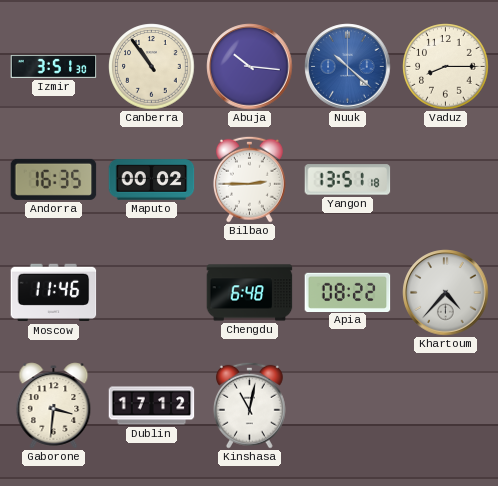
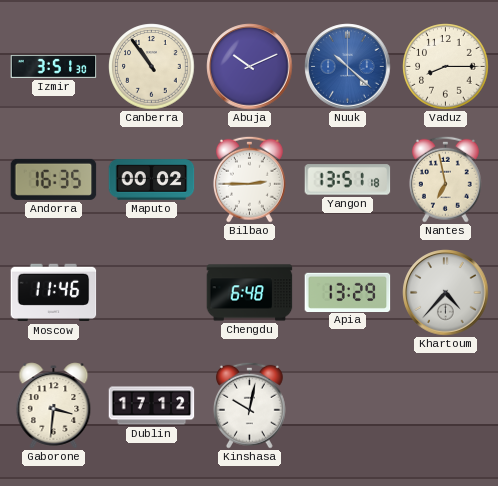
Abuja: 10:16 -> 10:11 (250, 67)
Nantes: none -> 6:58 (445, 179)
Apia: 08:22 -> 13:29 (348, 292)
Kinshasa: 11:02 -> 10:02 (249, 405)
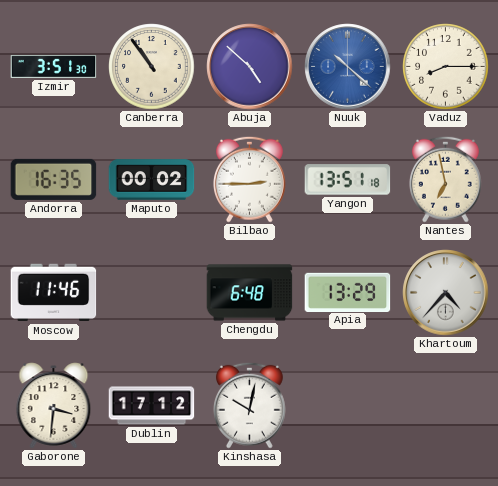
Abuja: 10:11 -> 4:52 (250, 67)
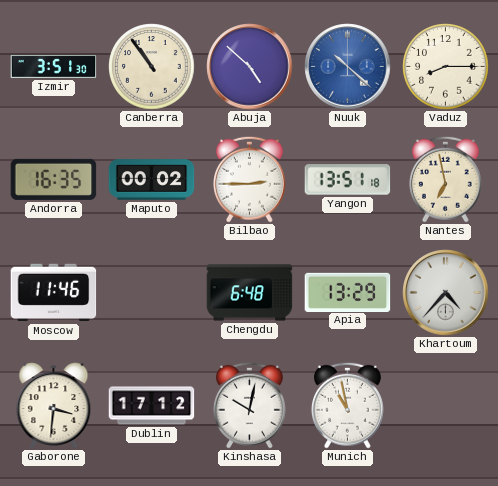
Munich: none -> 10:58 (347, 405)
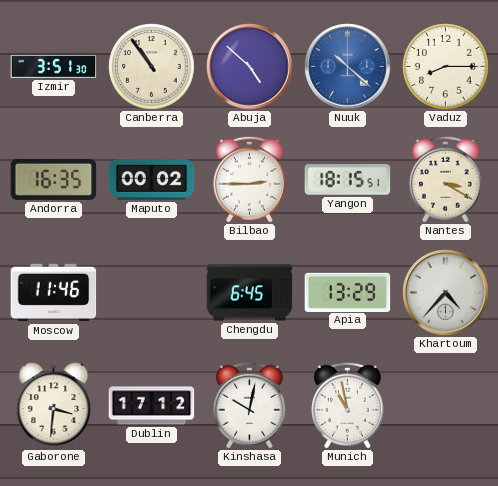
Yangon: 13:51 -> 18:15 (348, 180)
Nantes: 6:58 -> 3:20 (445, 179)
Chengdu: 6:48 -> 6:45 (250, 293)
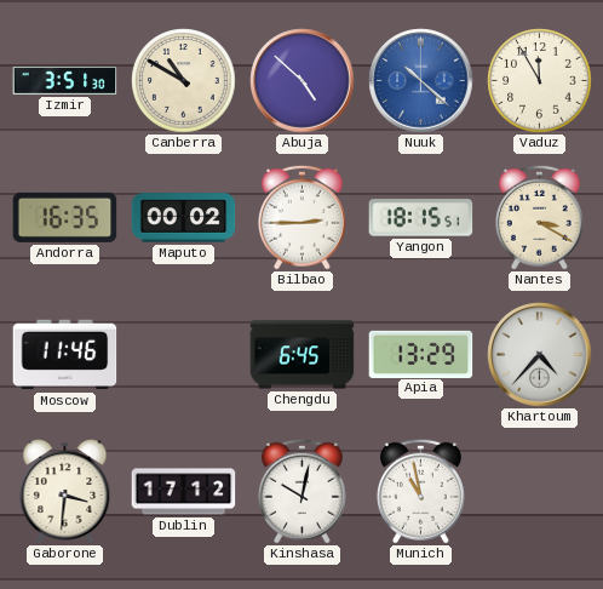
Canberra: 10:54 -> 10:50 (184, 81)
Vaduz: 8:15 -> 11:55 (540, 81)
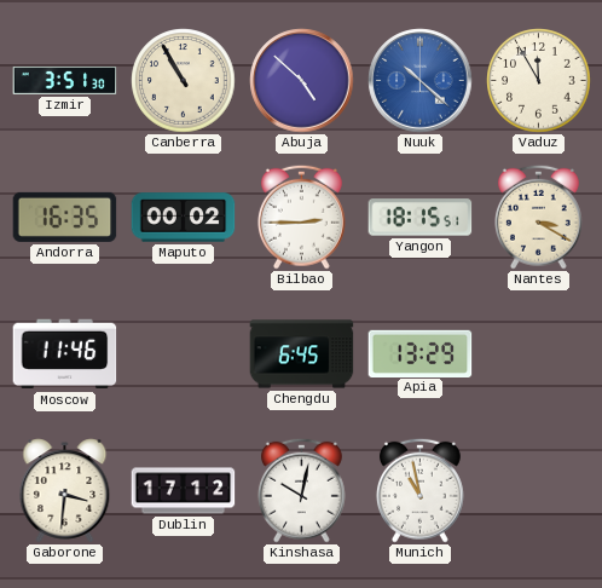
Canberra: 10:50 -> 10:55 (184, 81)
Khartoum: 4:37 -> none (540, 355)
